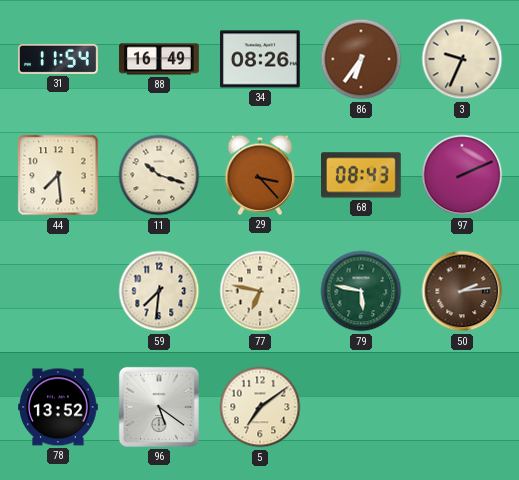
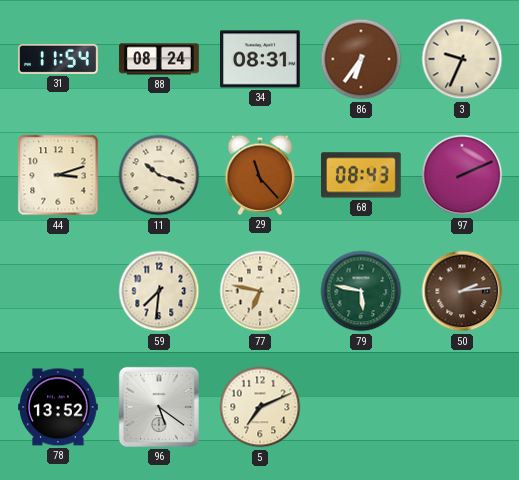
88: 16:49 -> 08:24 (159, 59)
34: 08:26 -> 08:31 (261, 59)
44: 7:29 -> 3:12 (58, 175)
29: 3:23 -> 11:23 (260, 175)
5: 7:09 -> 7:11 (260, 407)
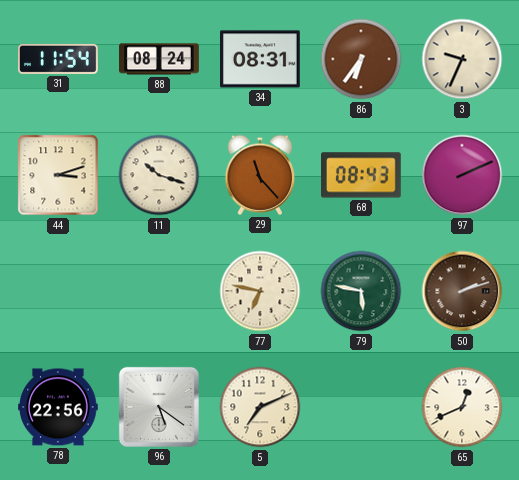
59: 7:31 -> none (159, 291)
50: 2:14 -> 2:12 (462, 291)
78: 13:52 -> 22:56 (58, 407)
65: none -> 12:41 (462, 407)
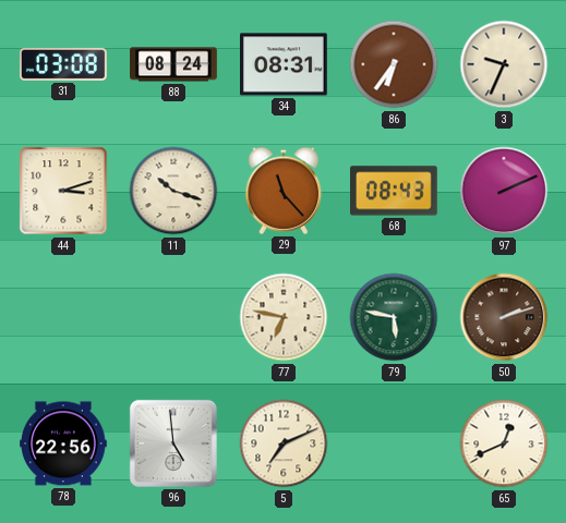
31: 11:54 -> 03:08 (64, 64)
96: 5:21 -> 4:59 (173, 443)
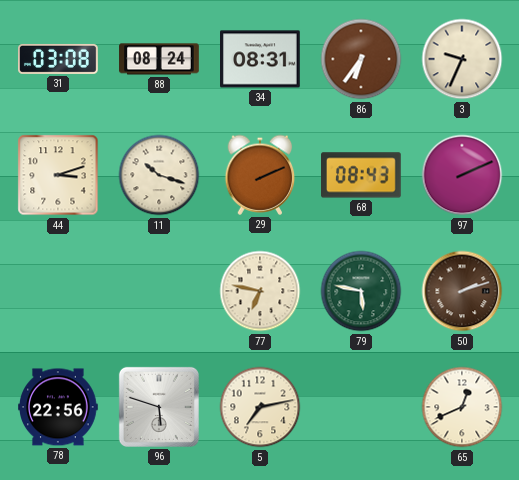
29: 11:23 -> 2:11 (260, 175)
96: 4:59 -> 5:48 (159, 407)
5: 7:11 -> 7:13 (260, 407)
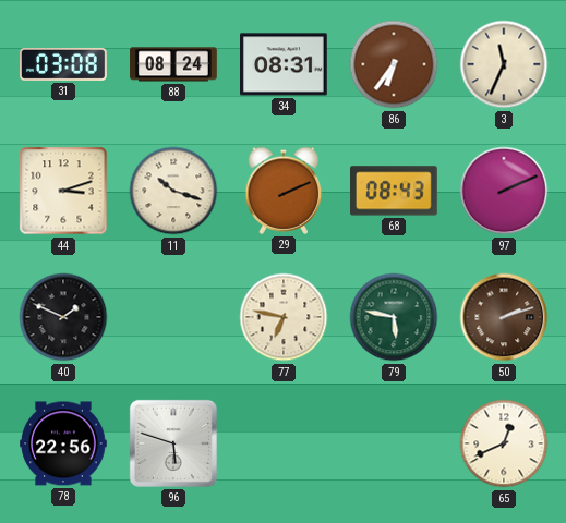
3: 9:34 -> 11:34 (504, 64)
40: none -> 1:49 (63, 317)
5: 7:13 -> none (260, 407)
